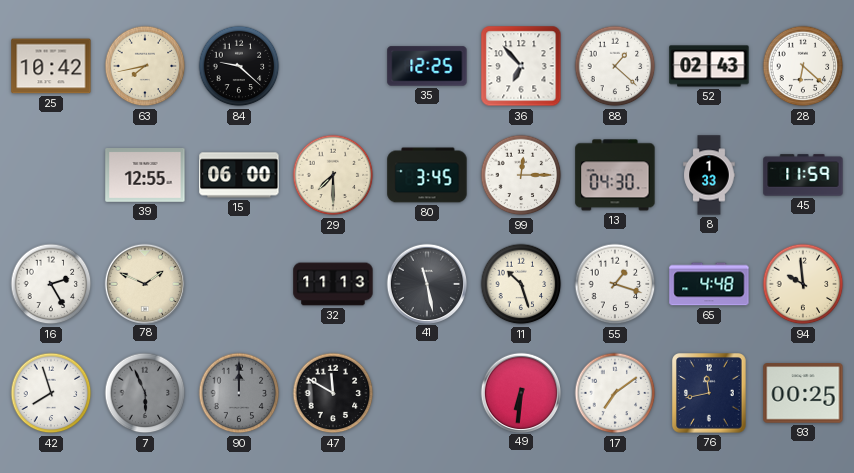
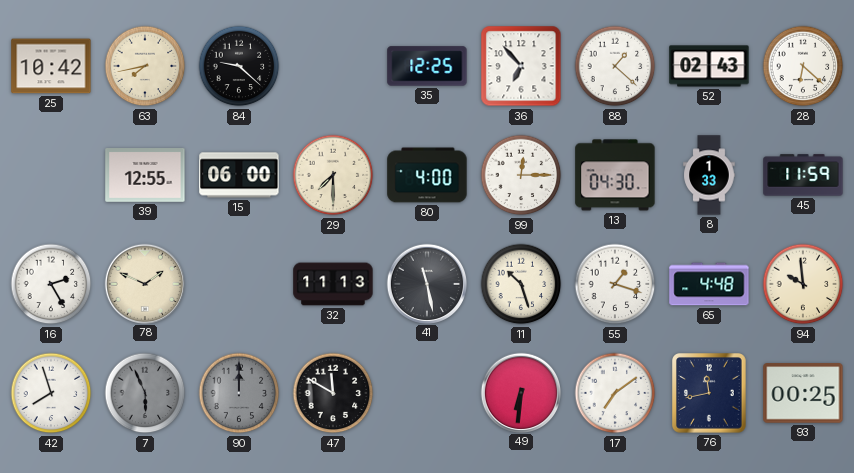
80: 3:45 -> 4:00 (427, 175)
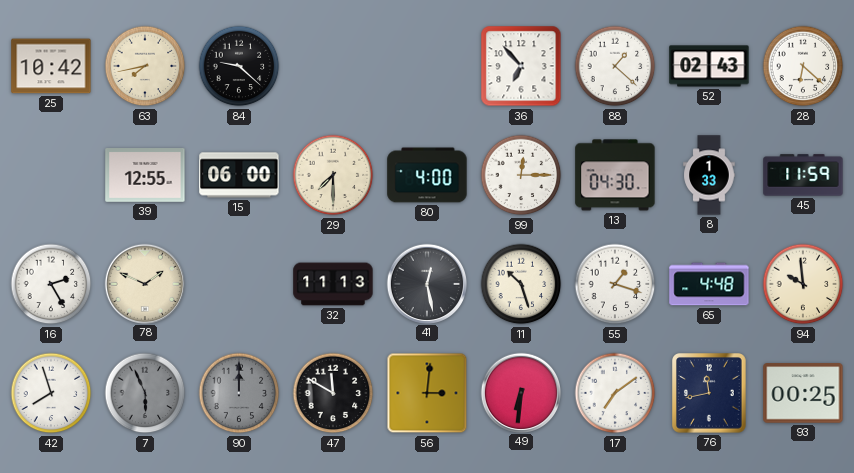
35: 12:25 -> none (427, 66)
41: 11:28 -> 12:28 (426, 283)
56: none -> 3:01 (427, 393)
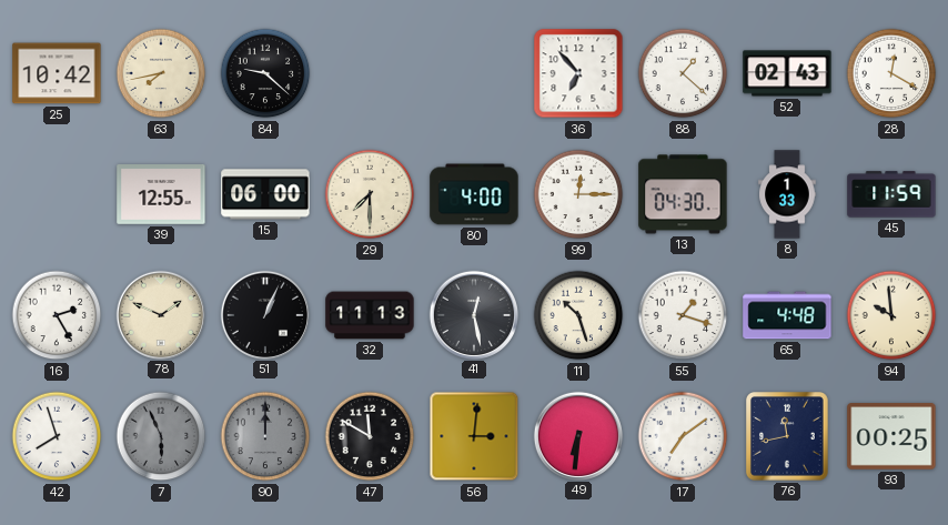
28: 6:22 -> 12:20 (891, 73)
51: none -> 1:04 (264, 314)
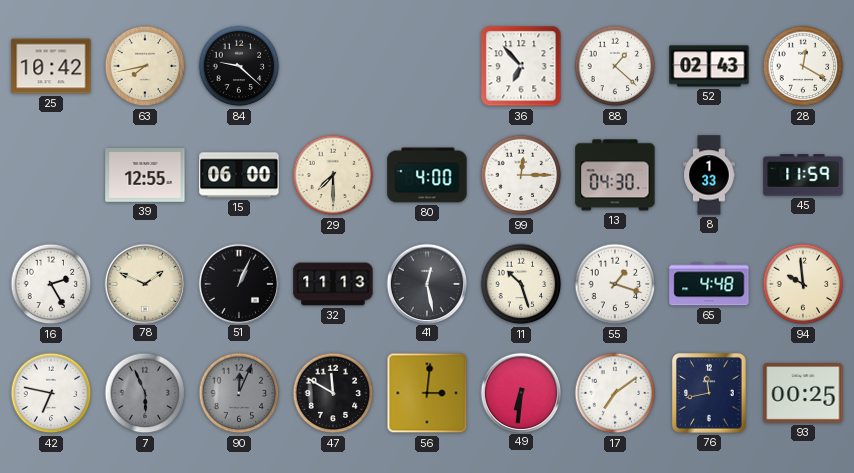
42: 7:57 -> 6:47 (51, 393)
90: 12:00 -> 12:04 (239, 393)
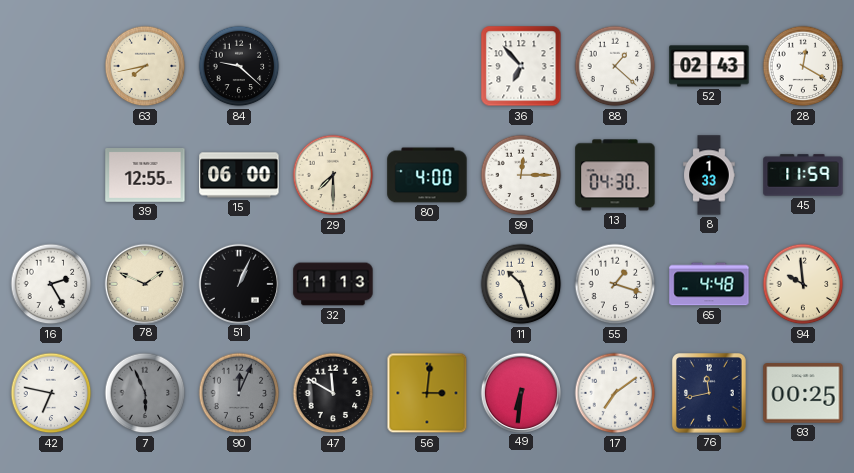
25: 10:42 -> none (51, 66)
41: 12:28 -> none (426, 283)
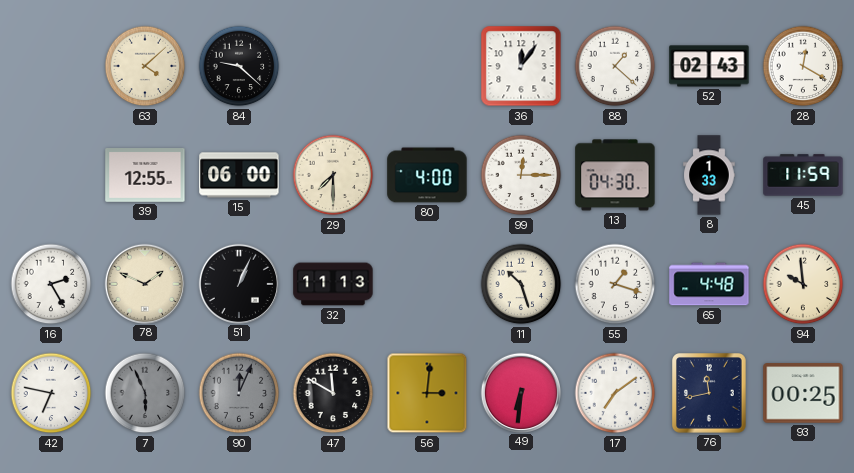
63: 7:43 -> 4:08 (145, 66)
36: 6:53 -> 12:06 (521, 66)
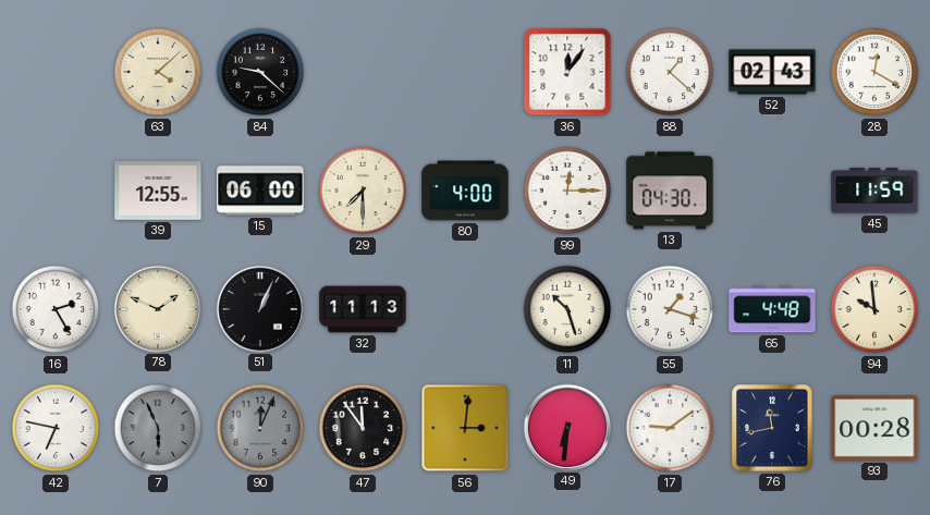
8: 1:33 -> none (709, 175)
47: 11:50 -> 11:54 (363, 428)
17: 7:09 -> 9:09 (670, 428)
93: 00:25 -> 00:28 (874, 428)
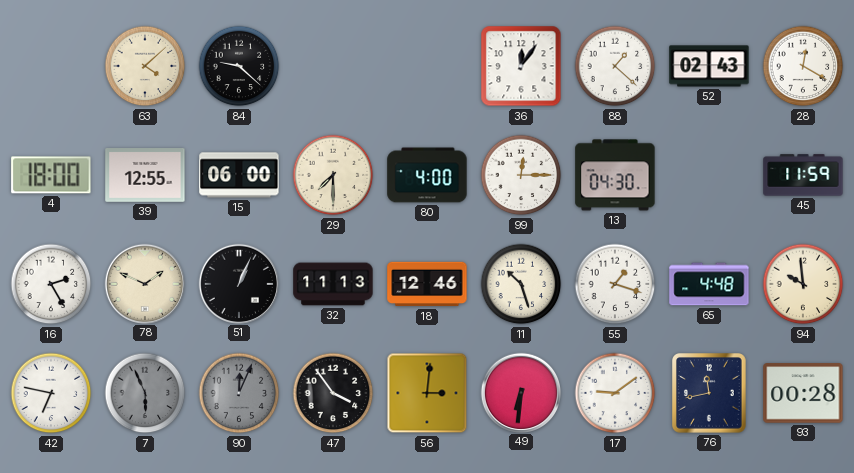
4: none -> 18:00 (51, 175)
18: none -> 12:46 (427, 284)
47: 11:54 -> 3:54 (333, 393)
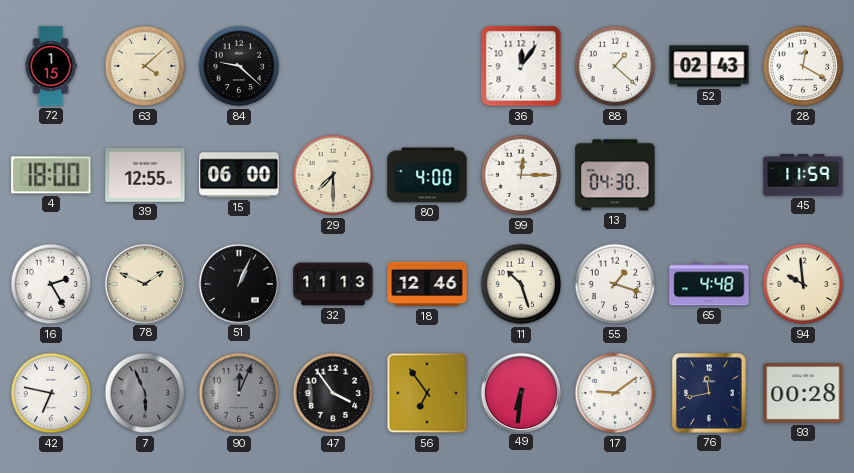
72: none -> 1:15 (51, 66)
56: 3:01 -> 6:54 (427, 393)
